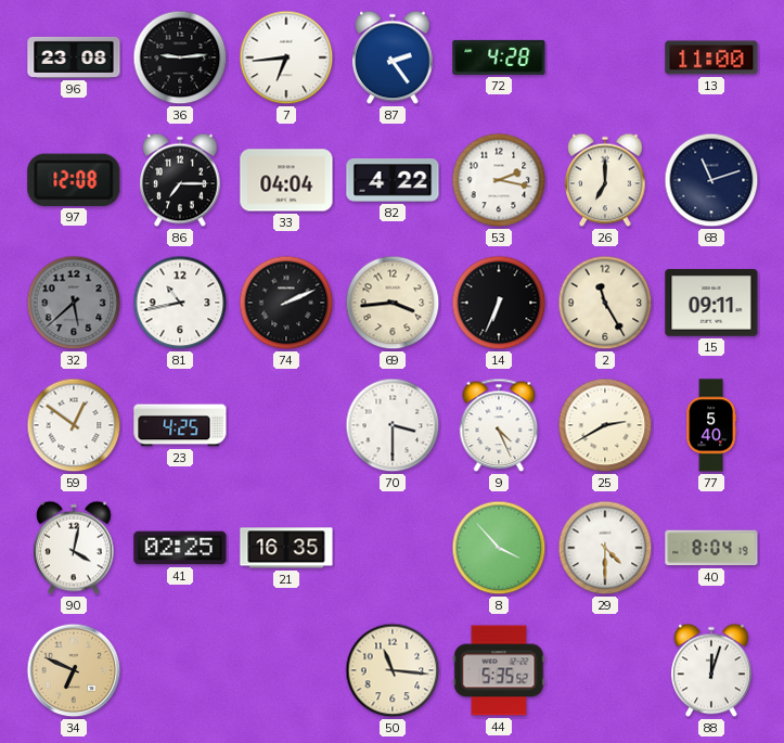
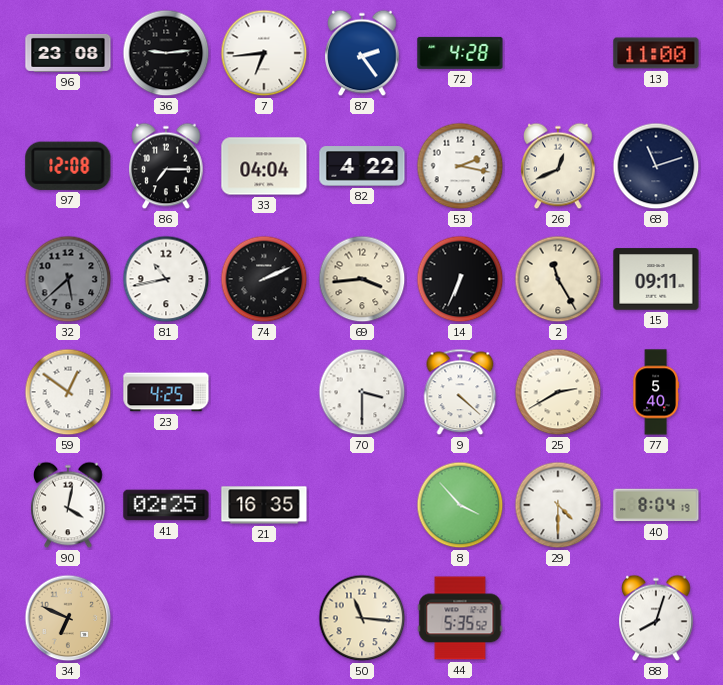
26: 7:00 -> 12:41 (558, 166)
9: 4:26 -> 4:22 (460, 392)
88: 12:03 -> 8:03 (656, 618)
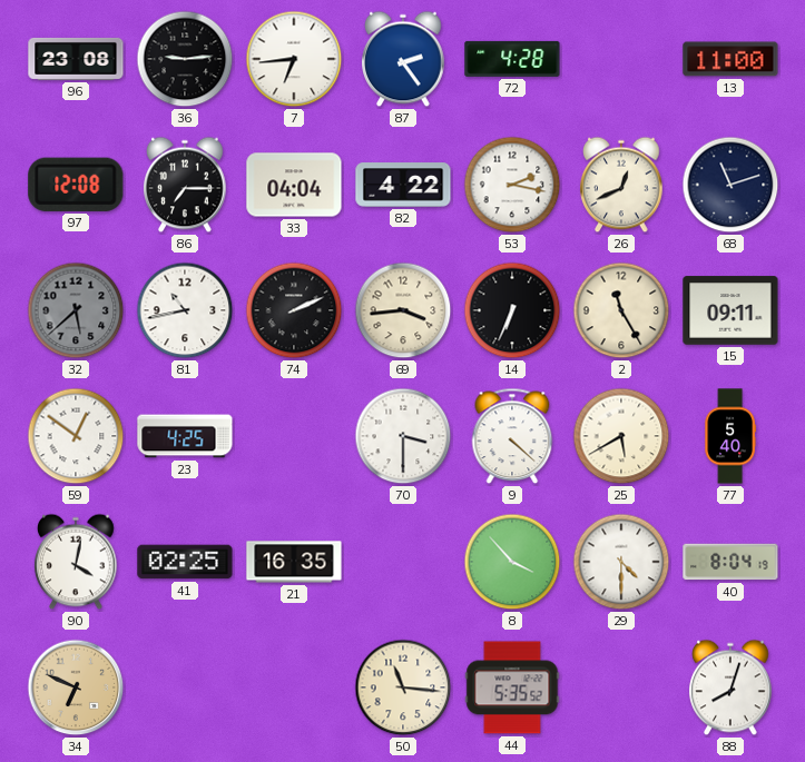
25: 2:40 -> 5:40 (621, 436)
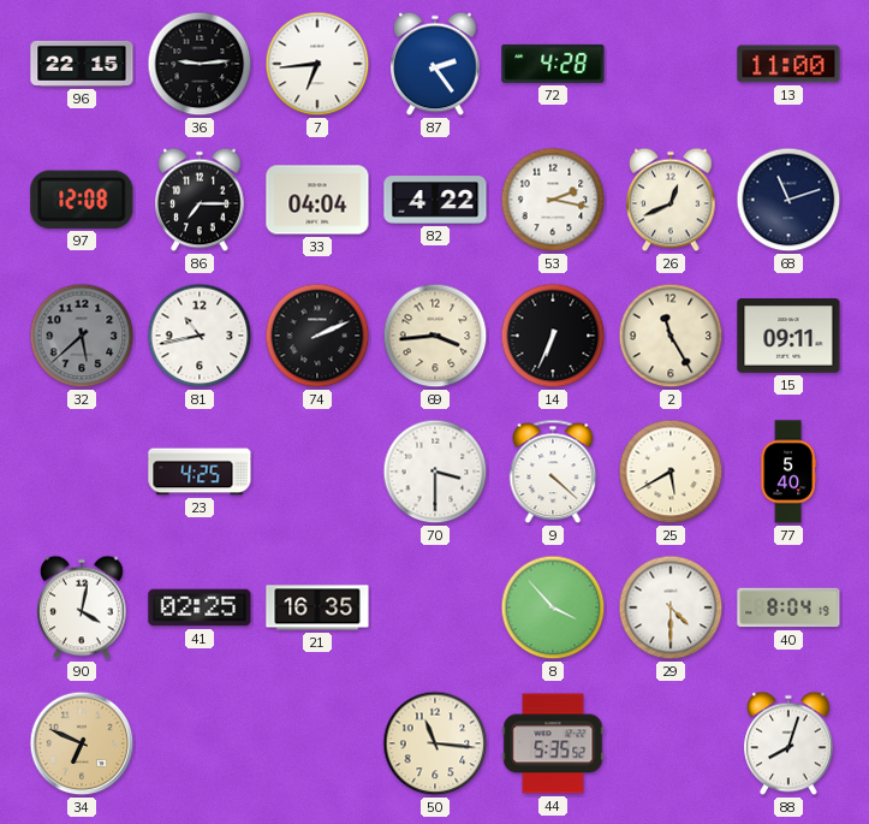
96: 23:08 -> 22:15 (82, 64)
59: 12:51 -> none (76, 436)
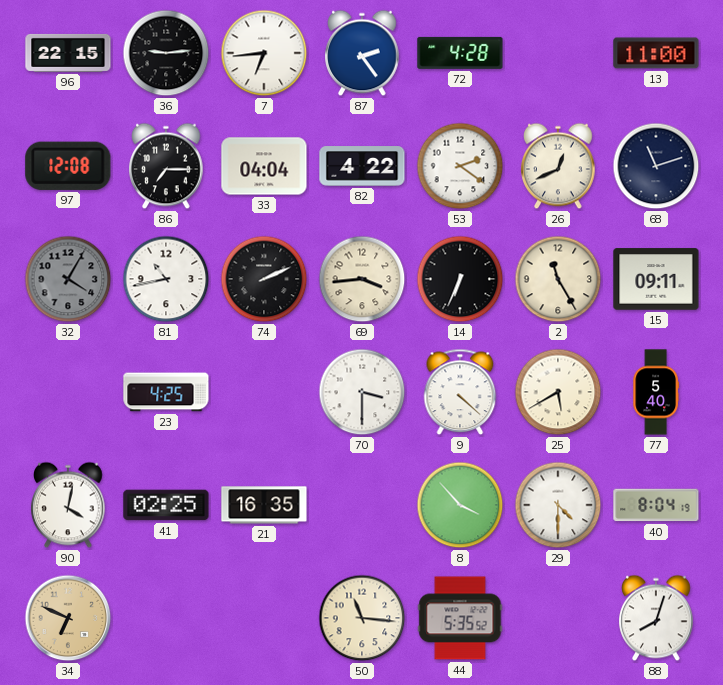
53: 2:17 -> 2:21 (460, 166)
32: 5:38 -> 4:05 (68, 279)
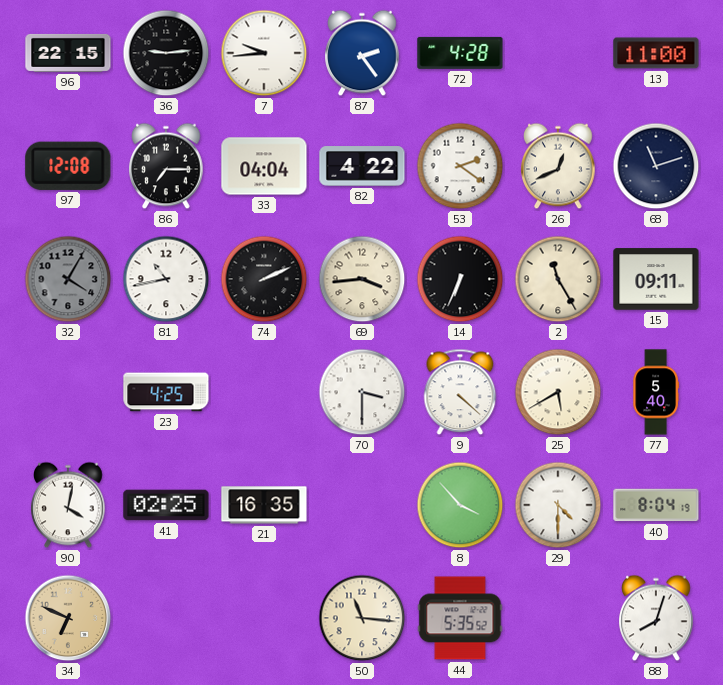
7: 6:44 -> 9:44 (264, 53)
